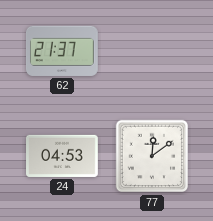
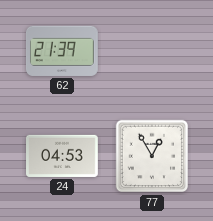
62: 21:37 -> 21:39 (62, 51)
77: 12:09 -> 12:55 (152, 156)
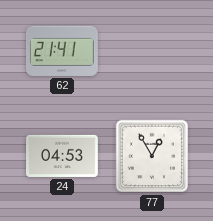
62: 21:39 -> 21:41 (62, 51)
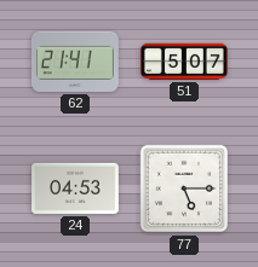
51: none -> 5:07 (184, 62)
77: 12:55 -> 5:15 (184, 188)
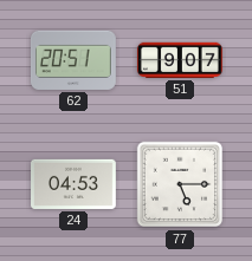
62: 21:41 -> 20:51 (73, 60)
51: 5:07 -> 9:07 (180, 60)
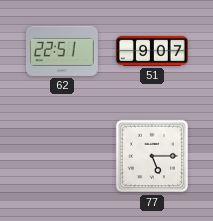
62: 20:51 -> 22:51 (62, 51)
24: 04:53 -> none (75, 184)
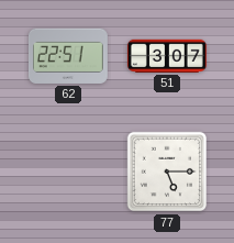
51: 9:07 -> 3:07 (167, 56)
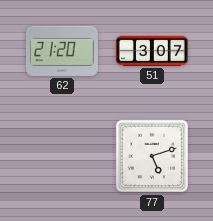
62: 22:51 -> 21:20 (62, 51)
77: 5:15 -> 5:12 (152, 156)
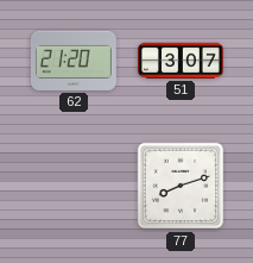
77: 5:12 -> 8:12 (181, 186)
